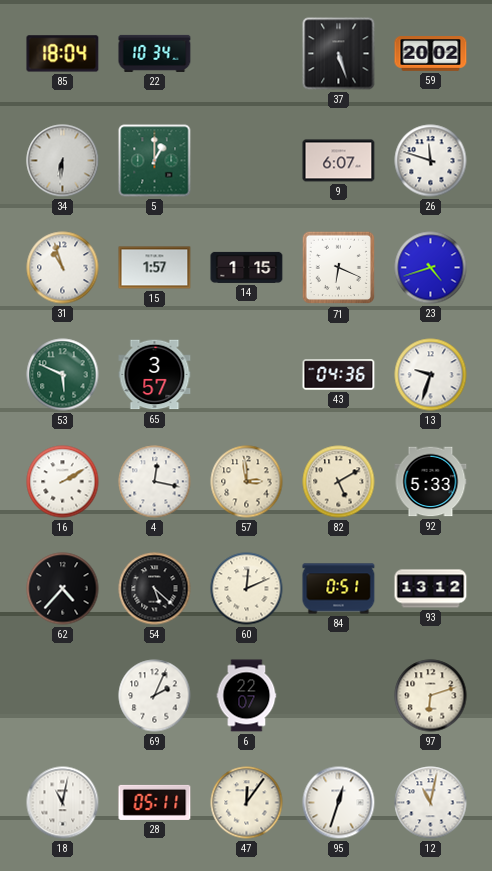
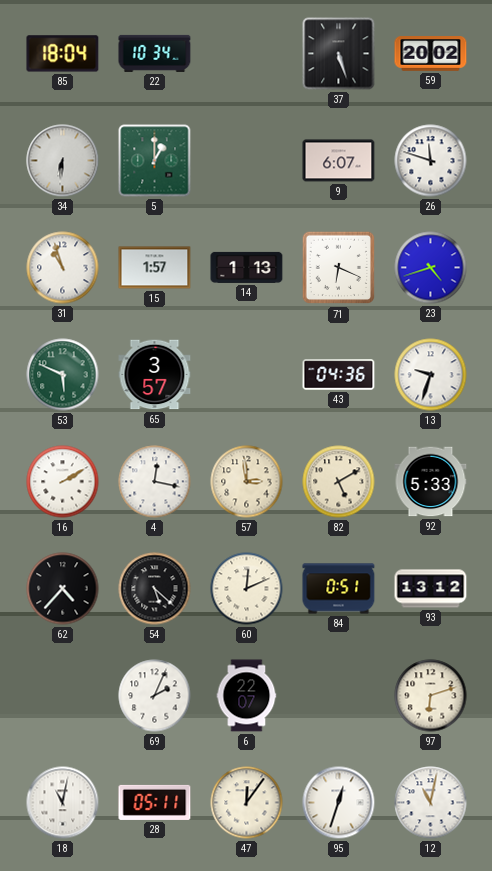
14: 1:15 -> 1:13 (247, 267)
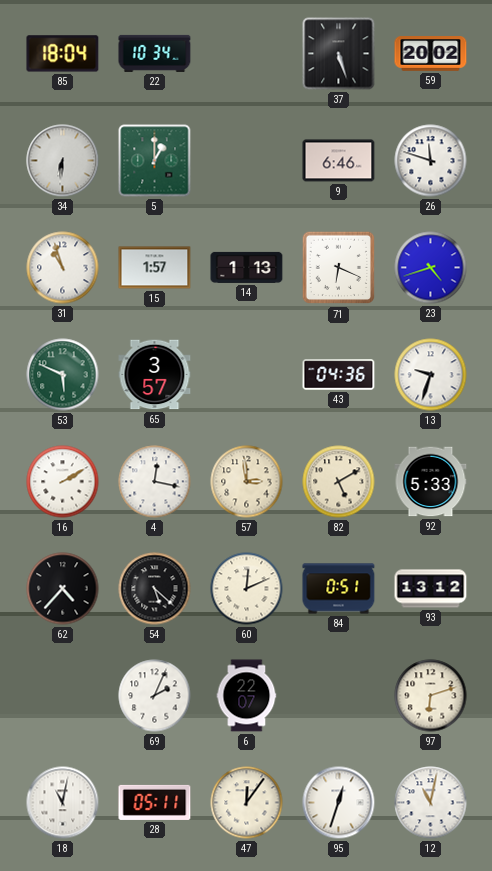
9: 6:07 -> 6:46 (339, 161)
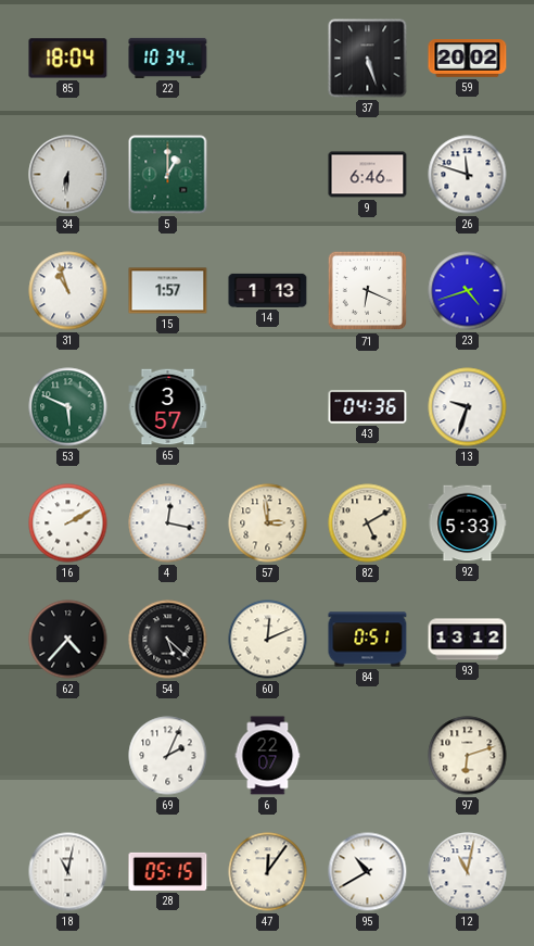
28: 05:11 -> 05:15 (168, 871)
95: 12:33 -> 10:40 (368, 872)
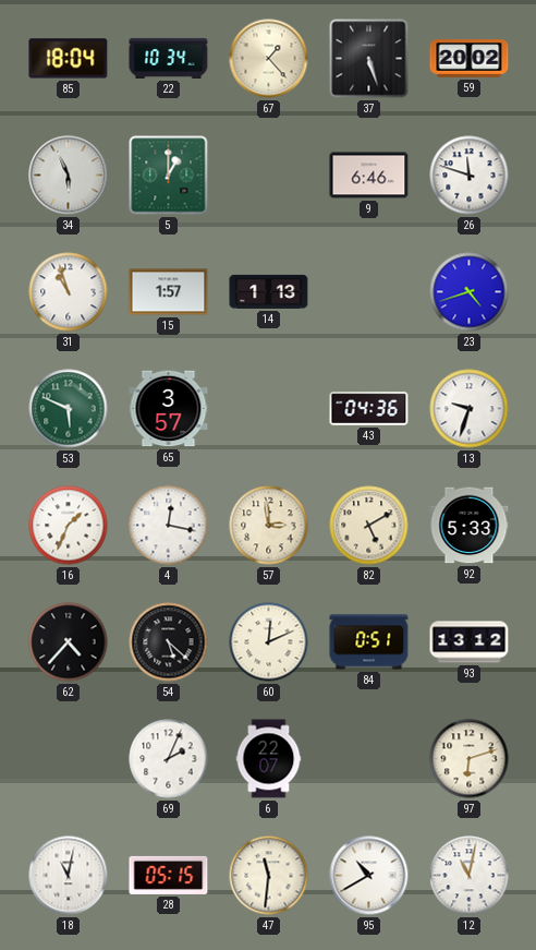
67: none -> 1:23 (269, 59)
34: 6:31 -> 5:56 (69, 176)
71: 6:19 -> none (368, 291)
16: 2:10 -> 1:34 (69, 526)
47: 12:06 -> 11:31 (269, 876)
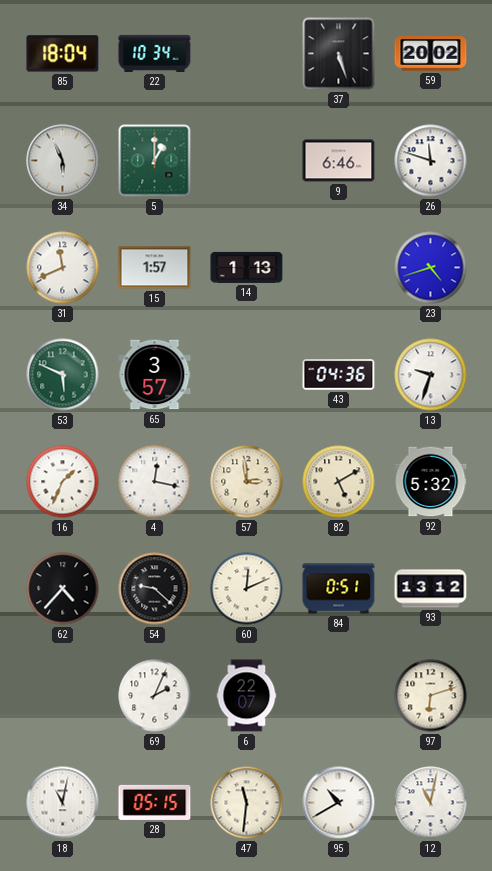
67: 1:23 -> none (269, 59)
31: 10:57 -> 11:41 (63, 268)
92: 5:33 -> 5:32 (431, 482)
54: 5:22 -> 9:22 (155, 589)
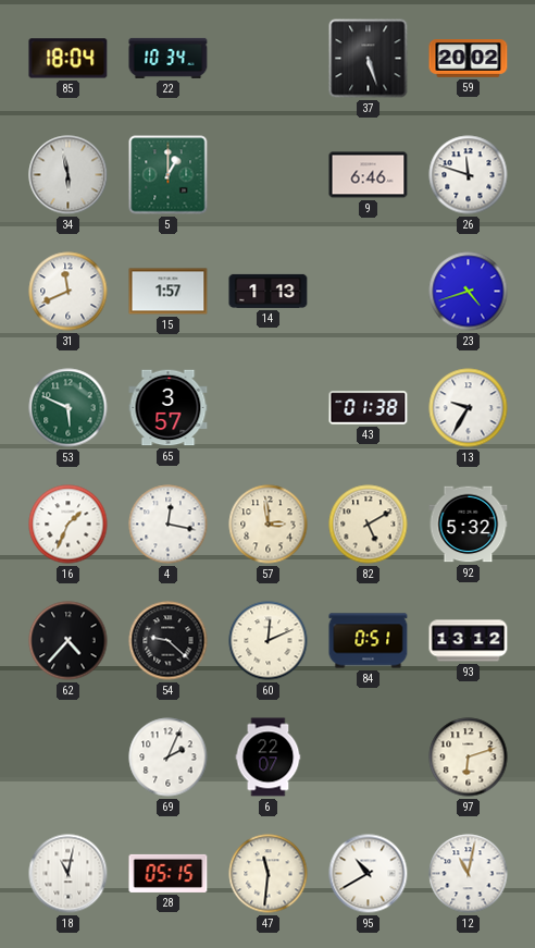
34: 5:56 -> 5:58 (69, 175)
43: 04:36 -> 01:38 (369, 408)
13: 9:33 -> 9:35 (469, 408)
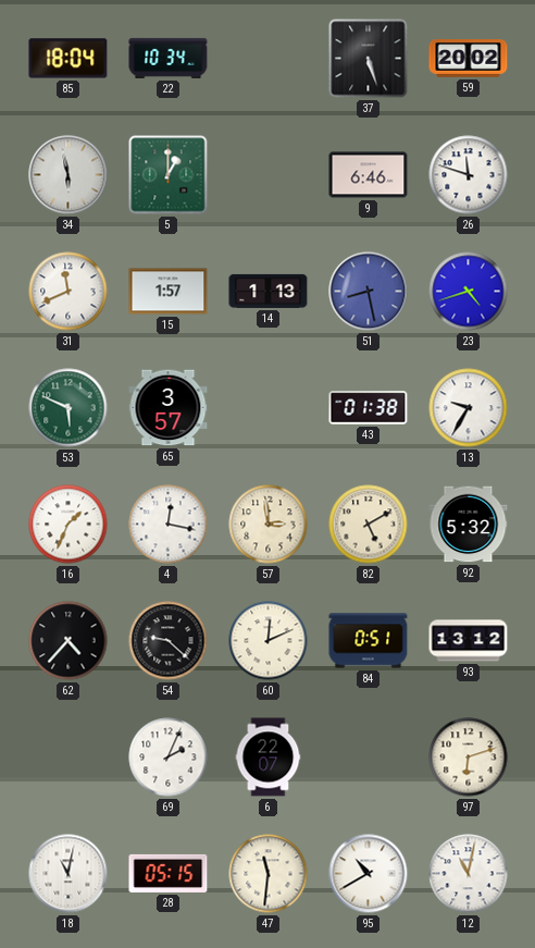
51: none -> 8:28 (369, 292)
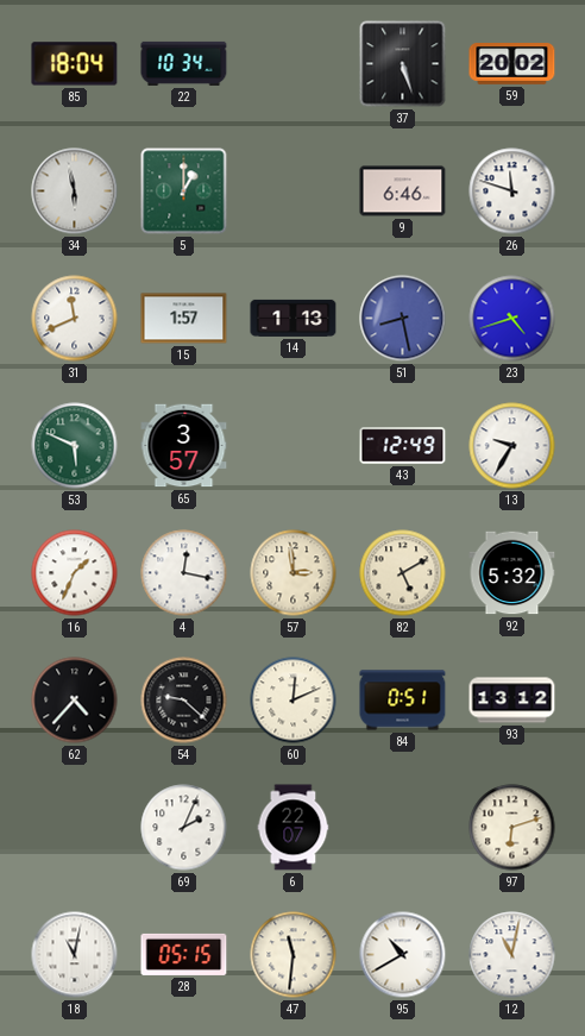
43: 01:38 -> 12:49 (403, 446)
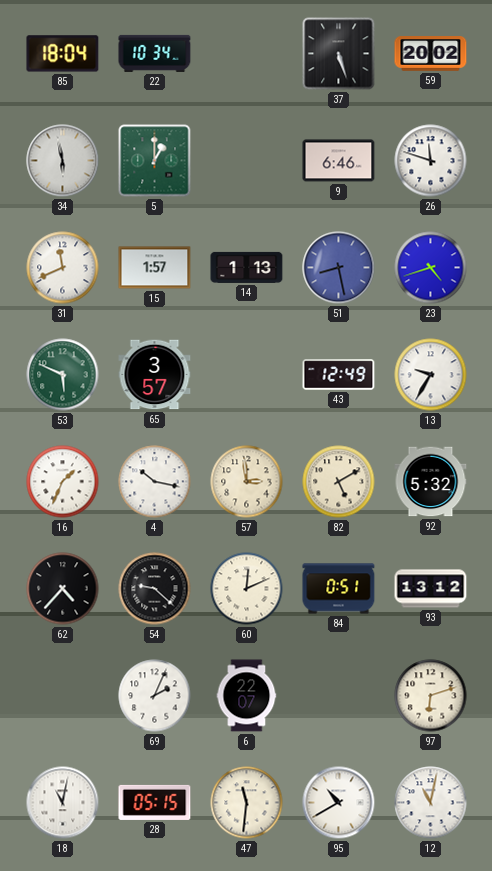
4: 12:17 -> 10:17 (155, 482)
